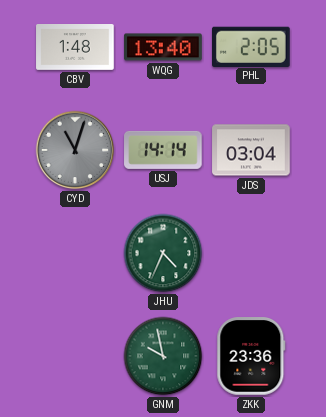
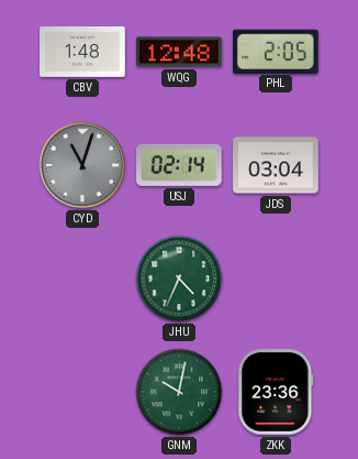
WQG: 13:40 -> 12:48 (179, 52)
USJ: 14:14 -> 02:14 (179, 165)
GNM: 9:58 -> 10:02 (179, 392)
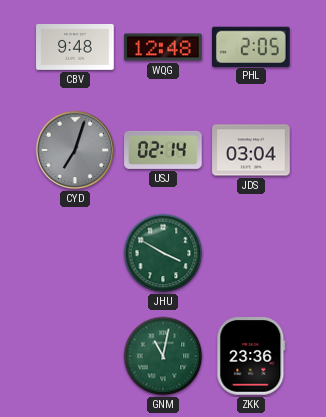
CBV: 1:48 -> 9:48 (75, 48)
CYD: 11:03 -> 7:03 (75, 150)
JHU: 4:34 -> 3:50 (163, 253)
GNM: 10:02 -> 11:02 (163, 356)
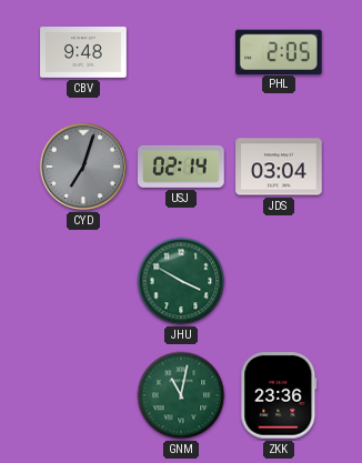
WQG: 12:48 -> none (163, 47)
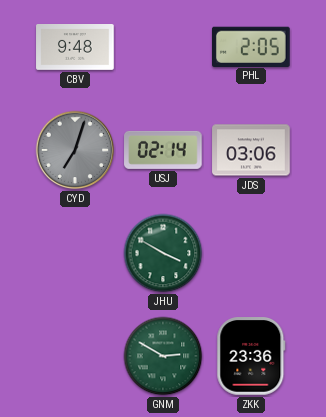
JDS: 03:04 -> 03:06 (251, 150)
GNM: 11:02 -> 2:50 (163, 356)
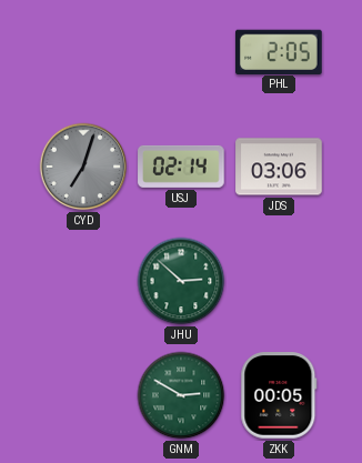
CBV: 9:48 -> none (75, 48)
JHU: 3:50 -> 2:52 (181, 281)
ZKK: 23:36 -> 00:05 (279, 395)
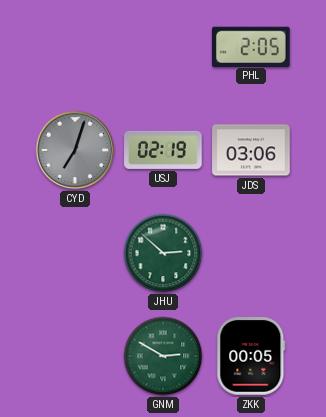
USJ: 02:14 -> 02:19 (163, 150)
